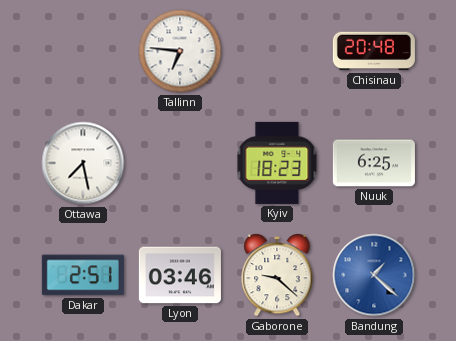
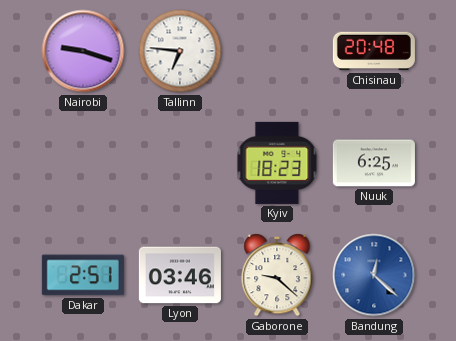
Nairobi: none -> 9:18 (83, 51)
Ottawa: 7:28 -> none (83, 163)
Bandung: 1:22 -> 12:22 (374, 275)
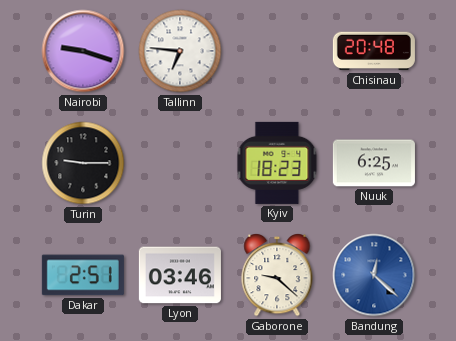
Turin: none -> 9:15 (83, 163)
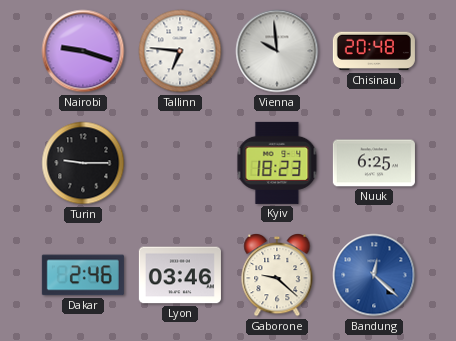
Vienna: none -> 9:59 (277, 51)
Dakar: 2:51 -> 2:46 (83, 275)
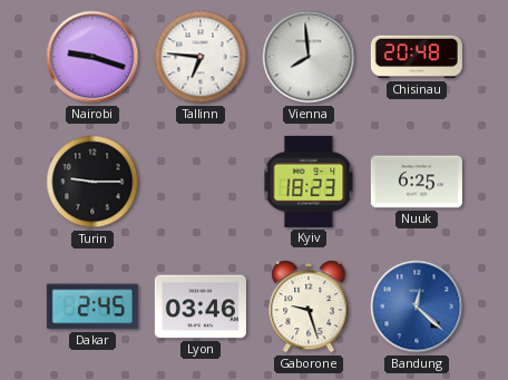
Vienna: 9:59 -> 7:59 (309, 57)
Dakar: 2:46 -> 2:45 (92, 306)
Gaborone: 9:22 -> 9:27 (309, 306)
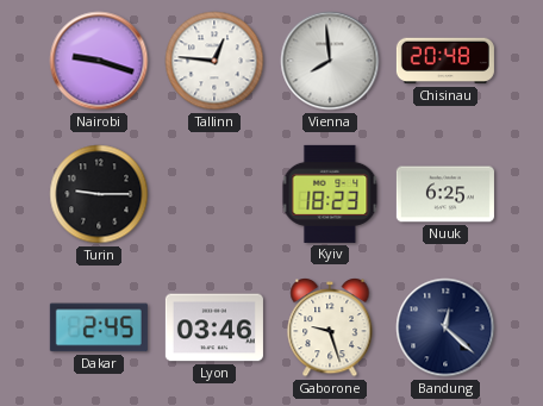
Tallinn: 6:46 -> 12:46 (214, 61)
Bandung dial: blue -> navy (445, 327)
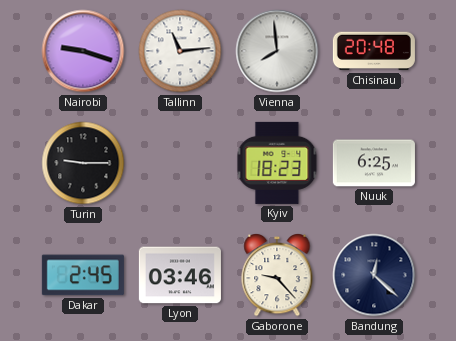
Tallinn: 12:46 -> 11:14 (180, 51)
Gaborone: 9:27 -> 9:23 (277, 275)
